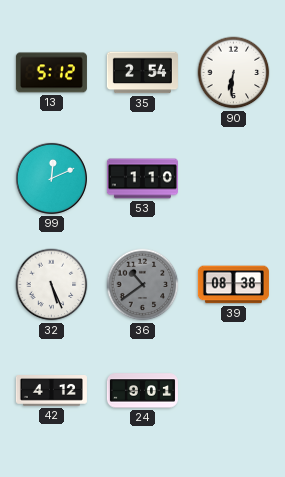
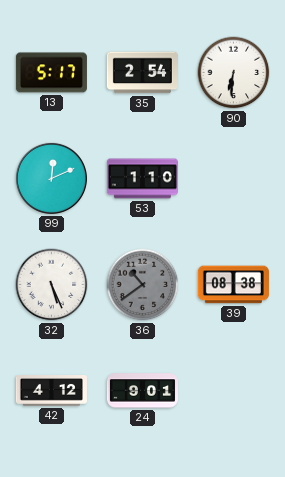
13: 5:12 -> 5:17 (51, 73)
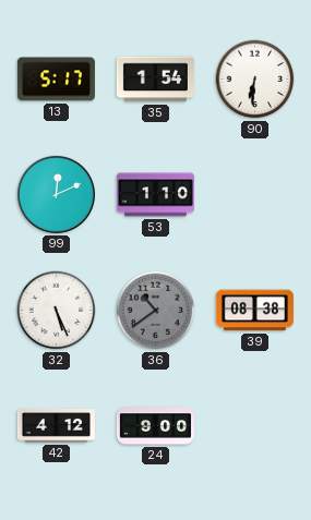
35: 2:54 -> 1:54 (155, 80)
24: 9:01 -> 9:00 (155, 426)
